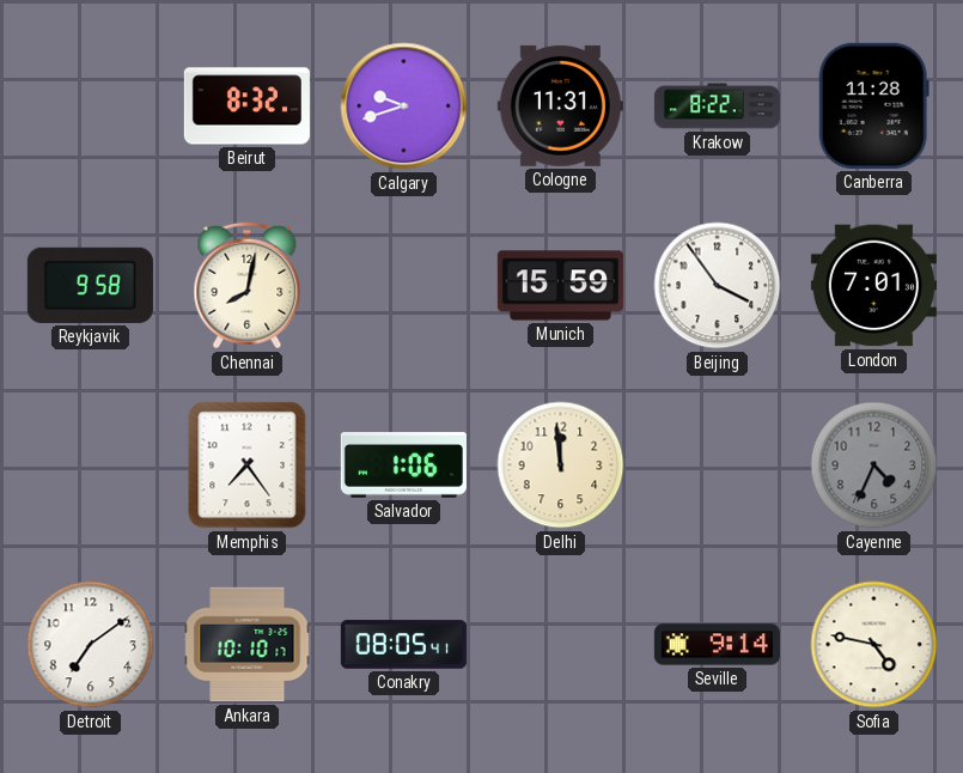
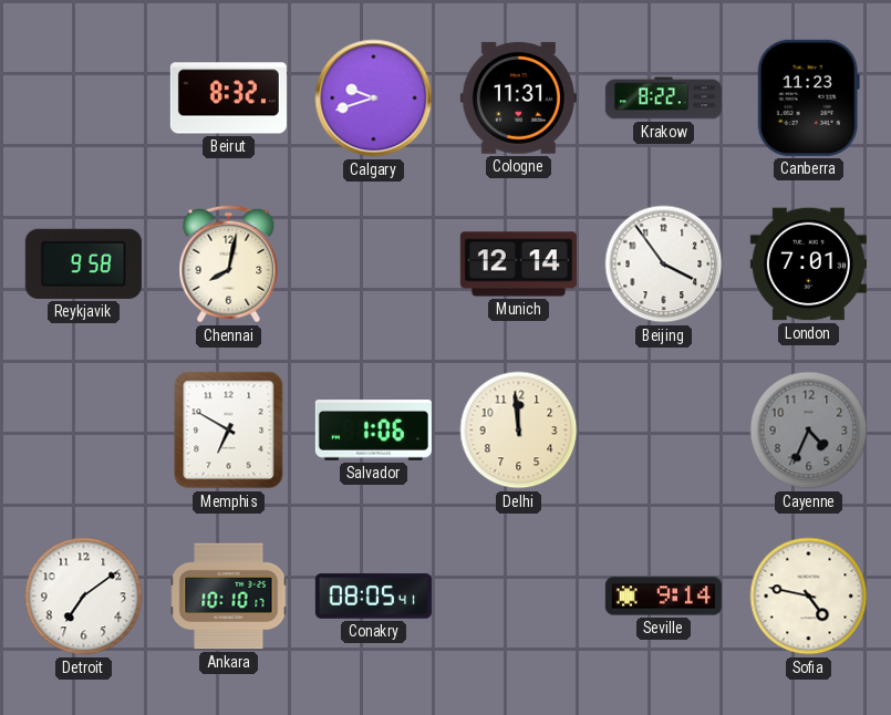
Canberra: 11:28 -> 11:23 (808, 97)
Munich: 15:59 -> 12:14 (518, 265)
Memphis: 7:24 -> 6:50 (229, 431)
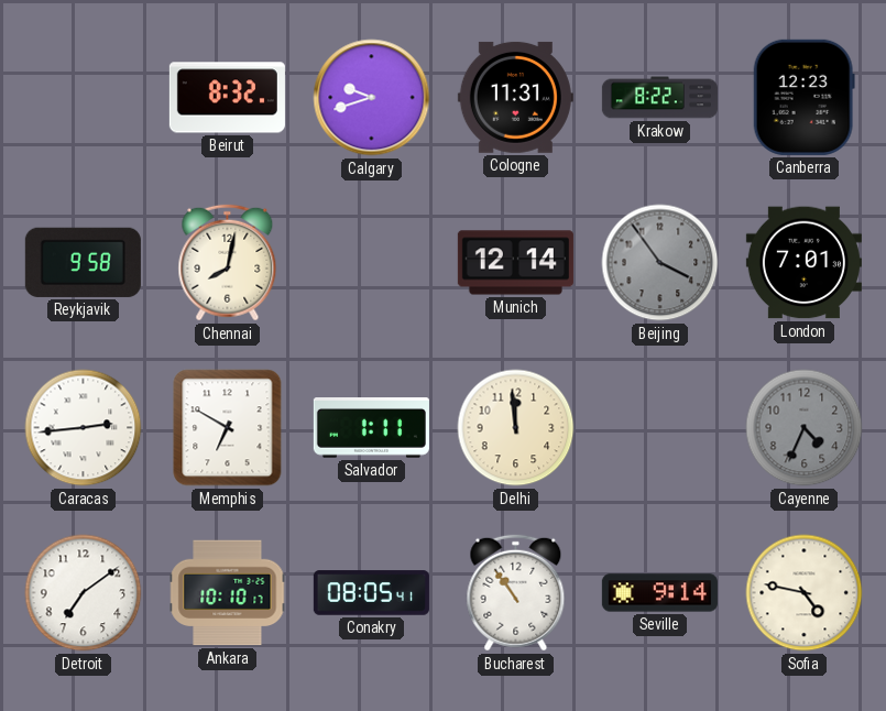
Canberra: 11:23 -> 12:23 (803, 97)
Beijing dial: white -> grey (660, 263)
Caracas: none -> 2:44 (84, 428)
Salvador: 1:06 -> 1:11 (371, 428)
Bucharest: none -> 10:54 (516, 593)
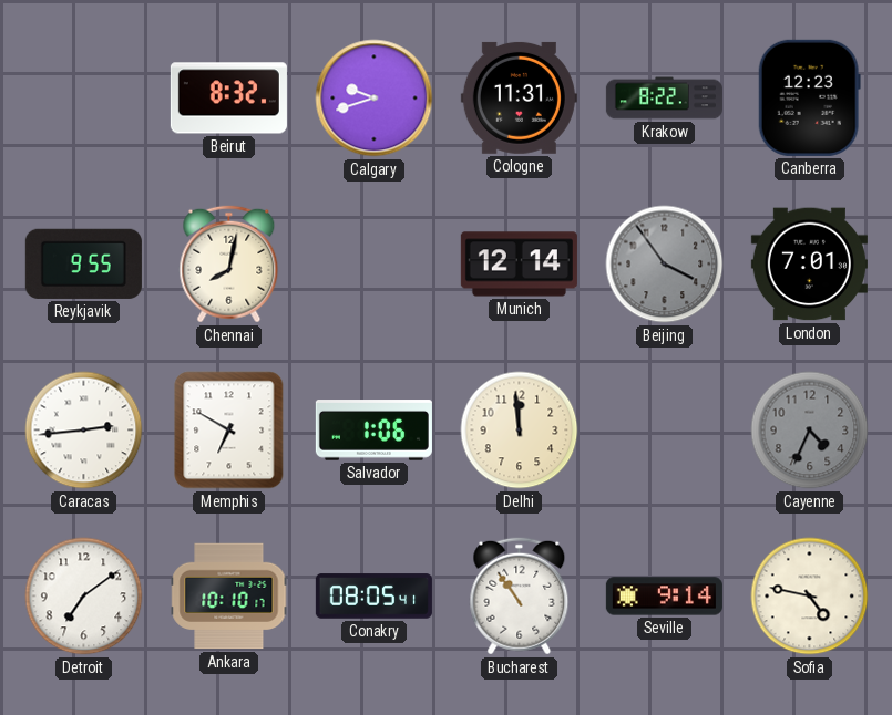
Reykjavik: 9:58 -> 9:55 (83, 263)
Salvador: 1:11 -> 1:06 (373, 431)
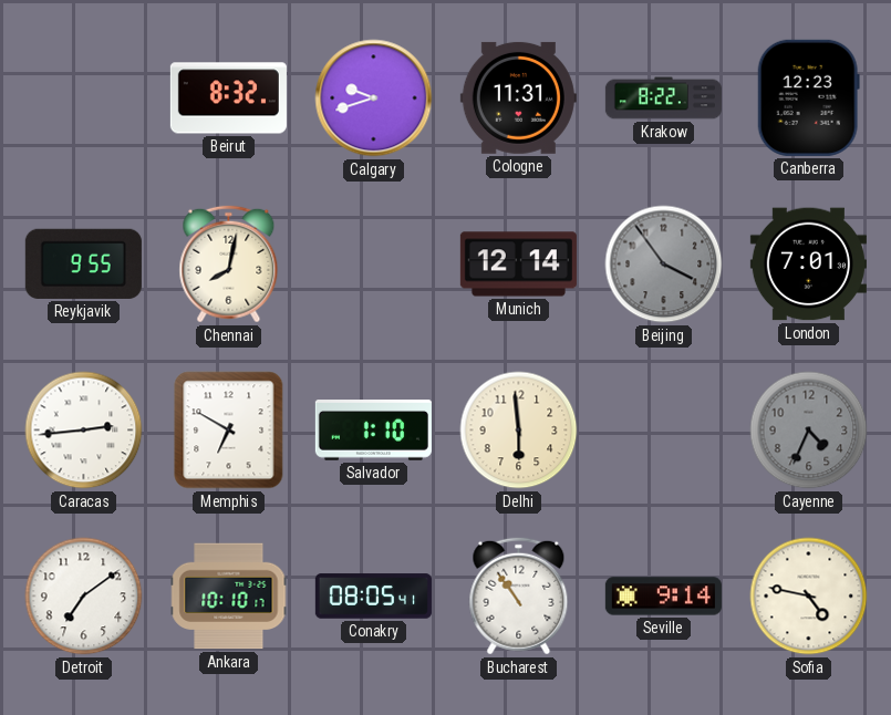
Salvador: 1:06 -> 1:10 (373, 431)
Delhi: 11:59 -> 5:59 (519, 431)
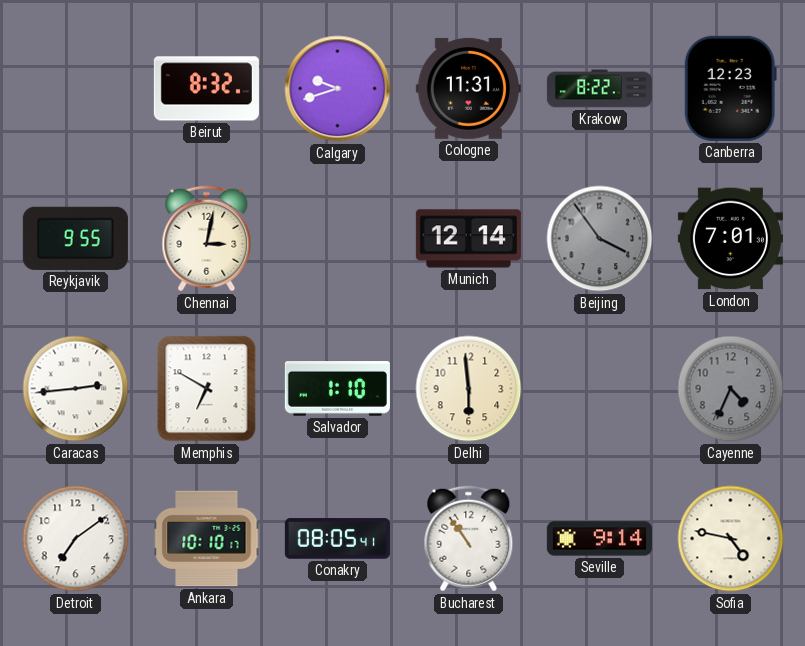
Chennai: 8:02 -> 3:02 (207, 239)
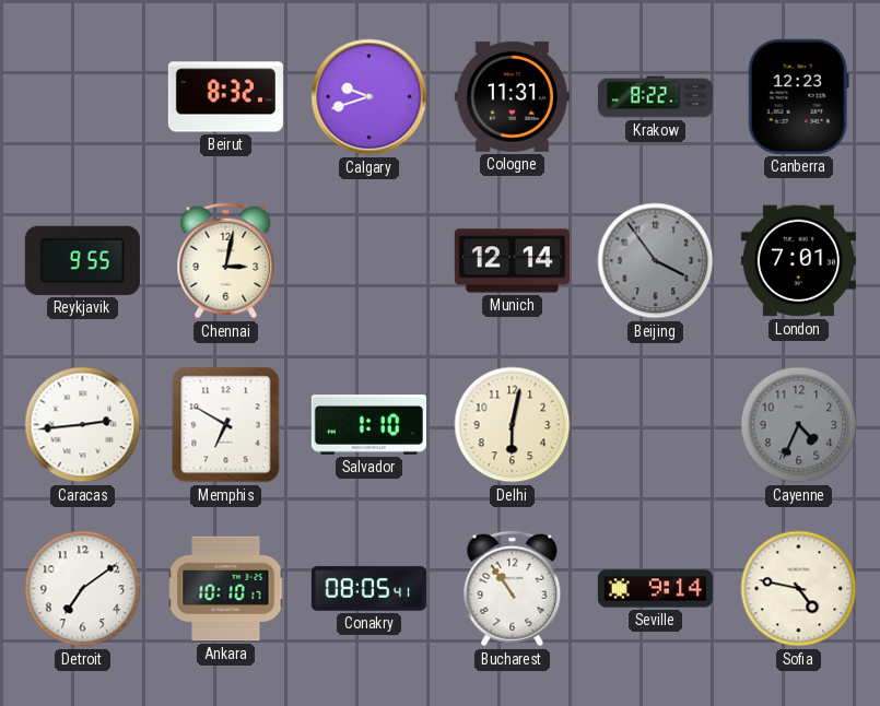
Delhi: 5:59 -> 6:02 (513, 425)
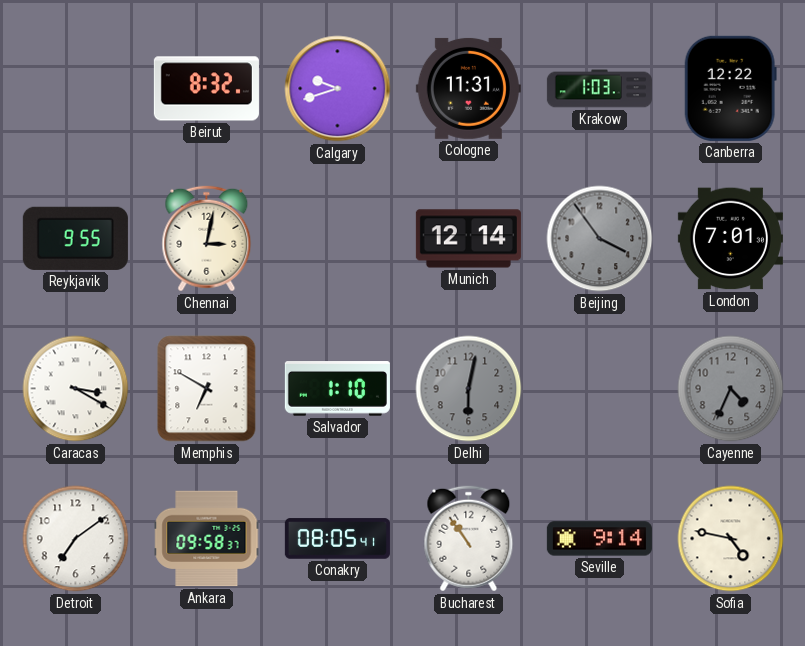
Krakow: 8:22 -> 1:03 (599, 89)
Canberra: 12:23 -> 12:22 (730, 88)
Caracas: 2:44 -> 3:20 (76, 389)
Delhi dial: cream -> grey (469, 389)
Ankara: 10:10 -> 09:58 (207, 539)
